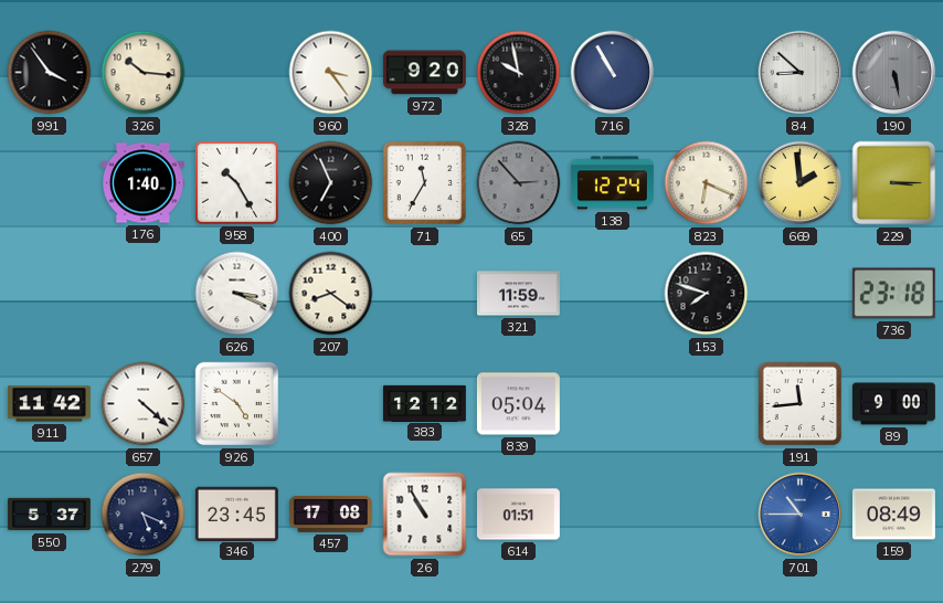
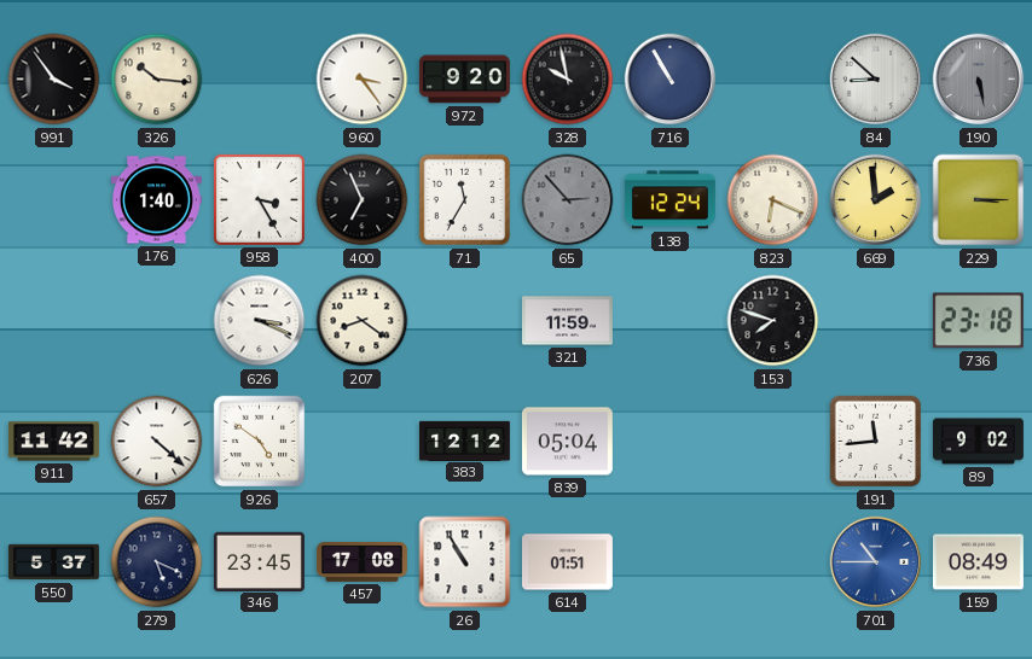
958: 10:25 -> 3:25 (259, 199)
89: 9:00 -> 9:02 (978, 442)
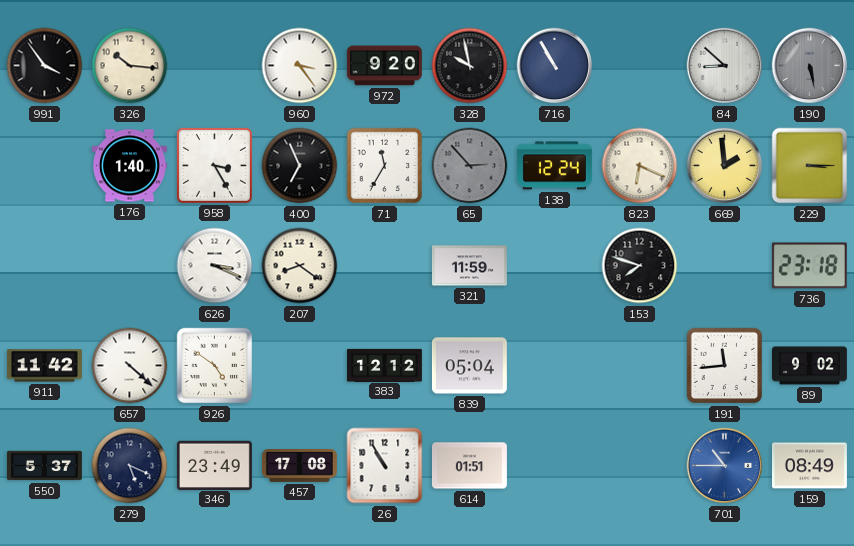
346: 23:45 -> 23:49 (214, 465)
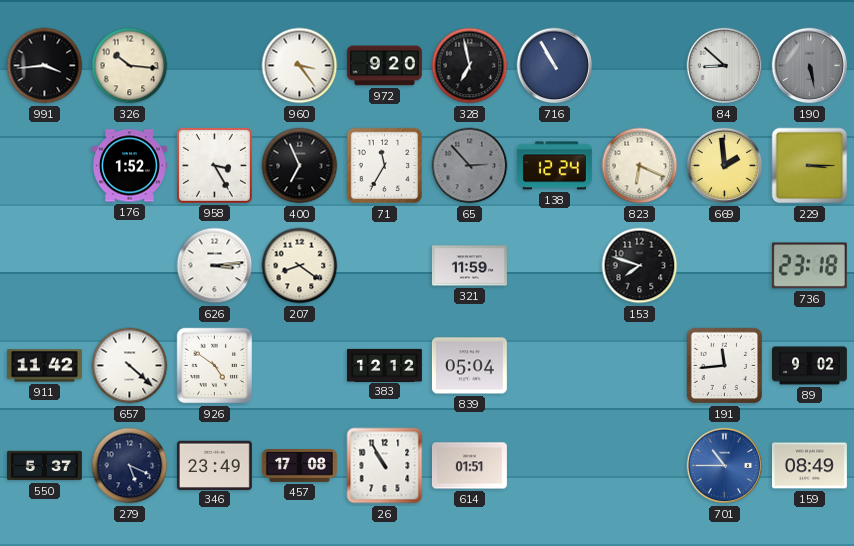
991: 3:54 -> 3:44 (45, 66)
328: 9:58 -> 6:58 (470, 66)
176: 1:40 -> 1:52 (129, 166)
626: 3:19 -> 3:14 (215, 266)
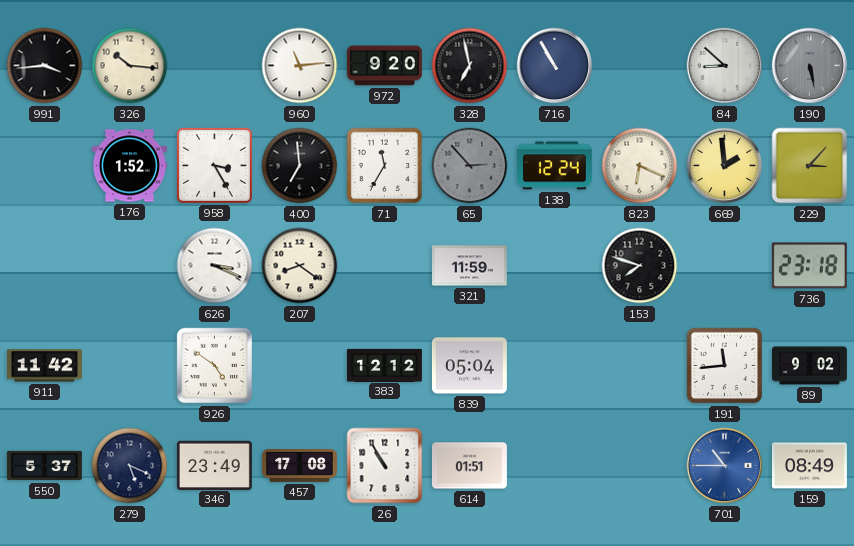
960: 3:24 -> 11:14 (300, 66)
400: 6:56 -> 6:59 (300, 166)
229: 3:15 -> 3:07 (810, 166)
626: 3:14 -> 3:19 (215, 266)
657: 4:22 -> none (130, 366)
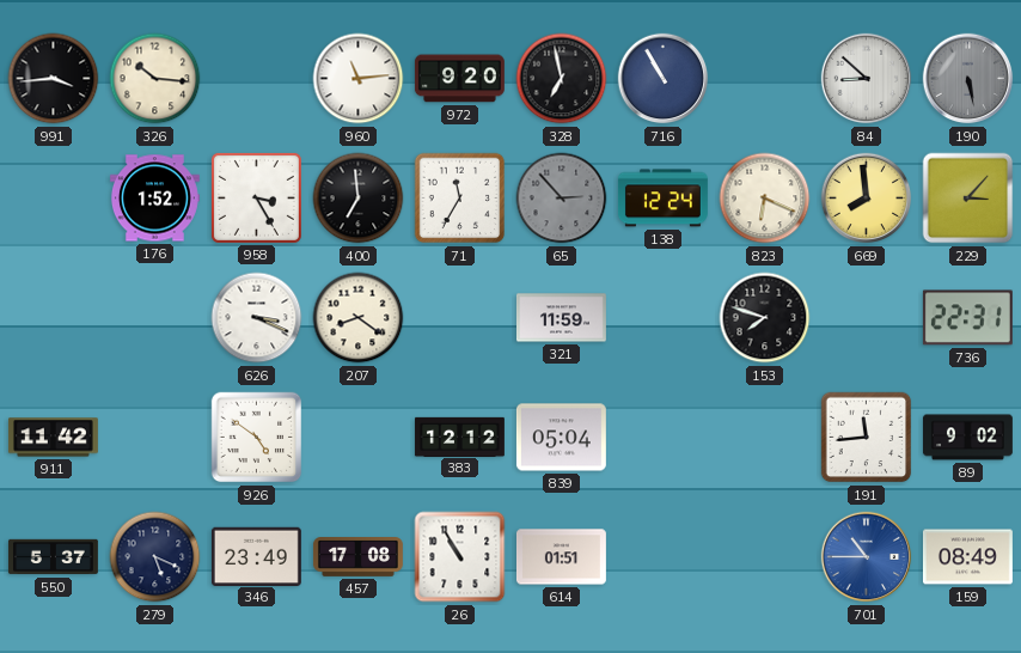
669: 1:59 -> 7:59 (867, 199)
736: 23:18 -> 22:31 (967, 318)
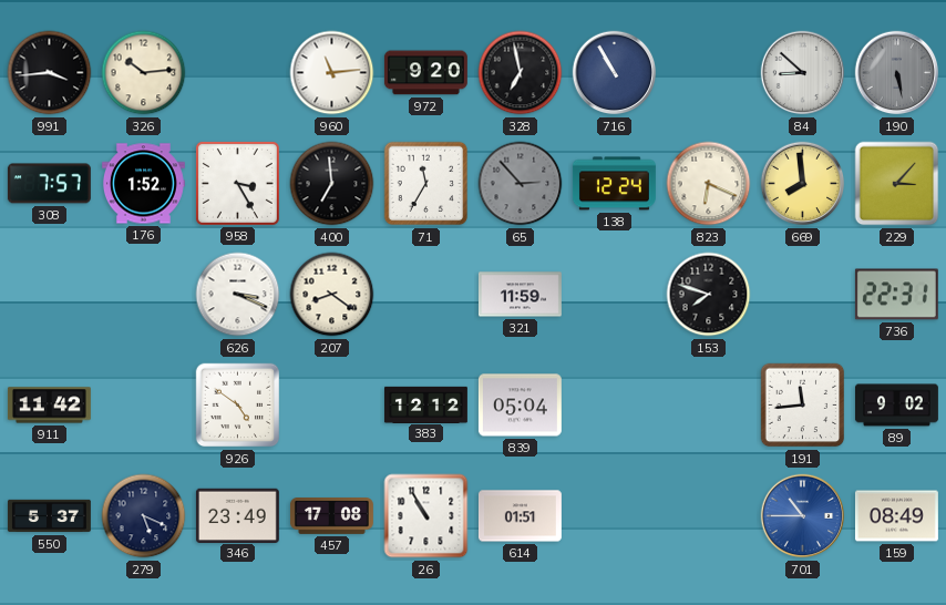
326: 10:16 -> 10:14 (144, 73)
308: none -> 7:57 (49, 184)
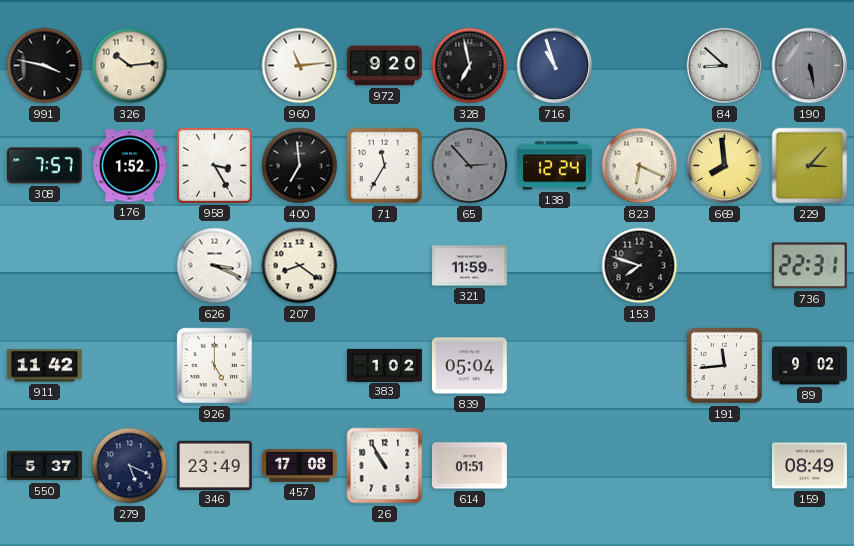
991: 3:44 -> 3:47 (45, 66)
716: 10:55 -> 10:57 (555, 66)
926: 4:51 -> 5:00 (215, 366)
383: 12:12 -> 1:02 (384, 365)
701: 10:45 -> none (803, 516)
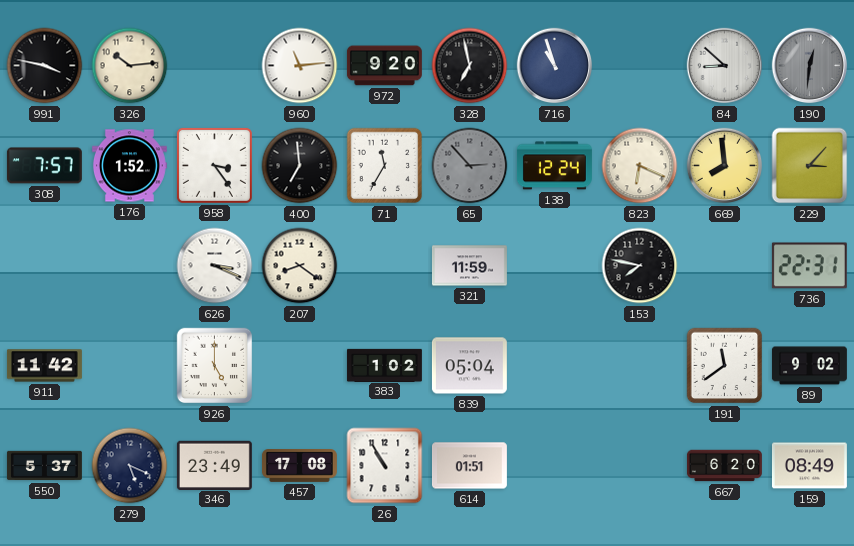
190: 5:28 -> 12:31 (810, 66)
958: 3:25 -> 3:24 (214, 165)
153: 7:48 -> 7:47 (640, 266)
191: 11:44 -> 11:39 (725, 366)
667: none -> 6:20 (725, 466)
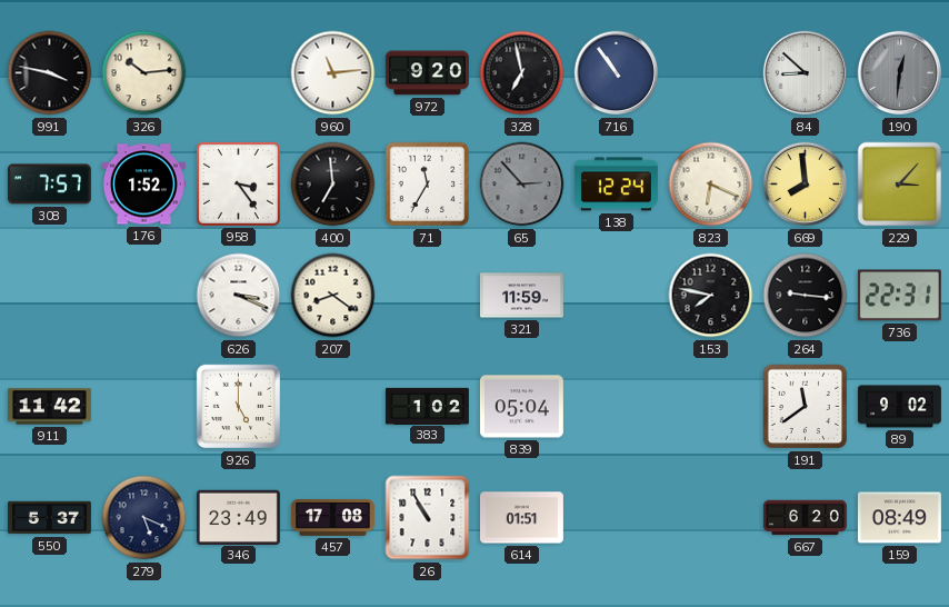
716: 10:57 -> 10:54 (617, 73)
264: none -> 9:16 (806, 296)
